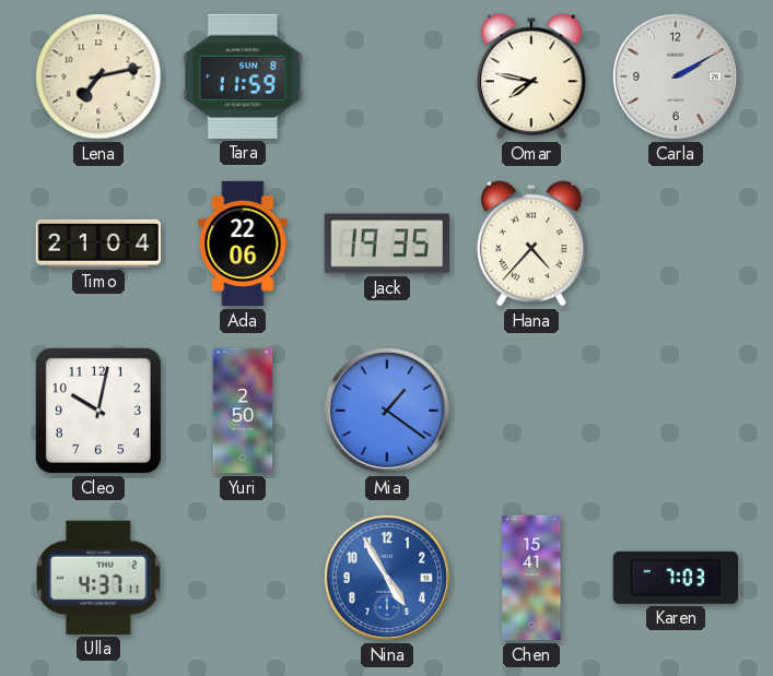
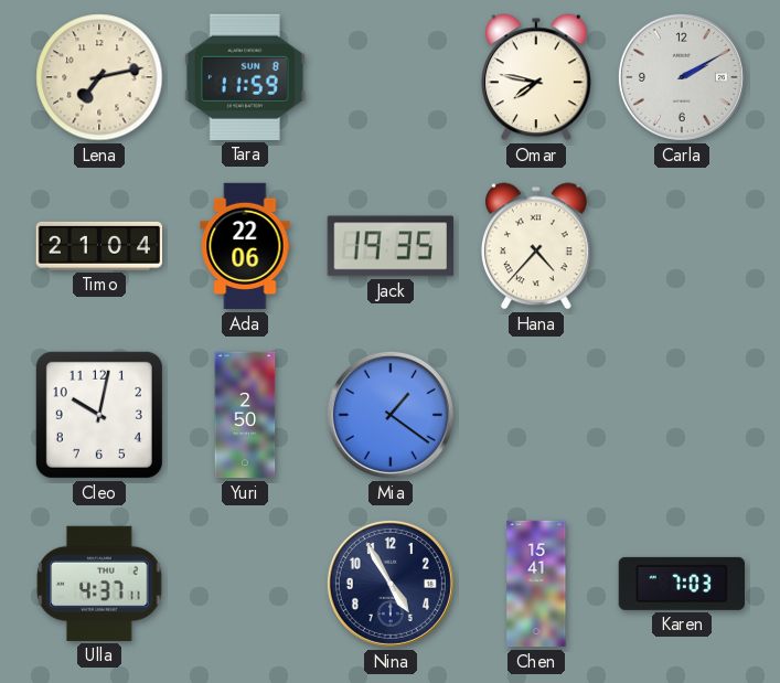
Nina dial: blue -> navy (391, 584)
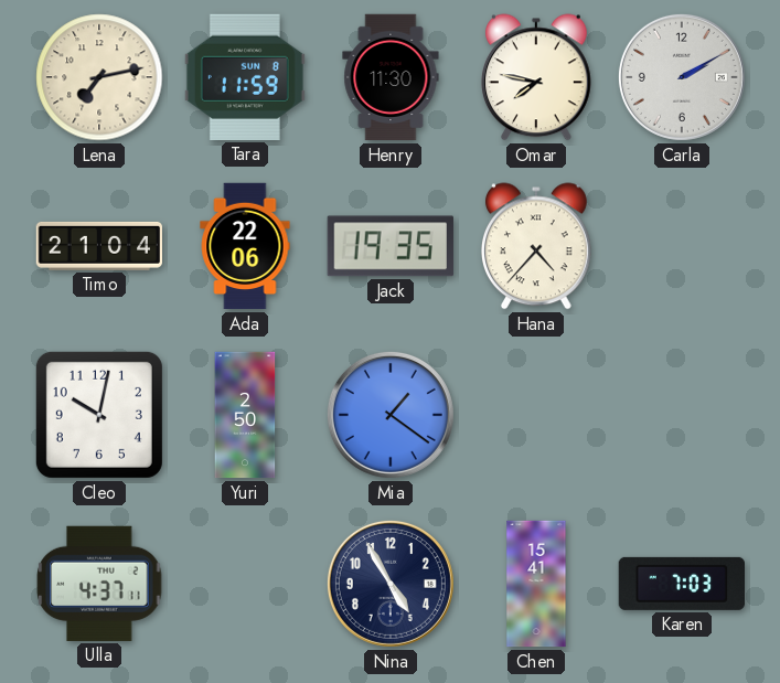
Henry: none -> 11:30 (391, 77)
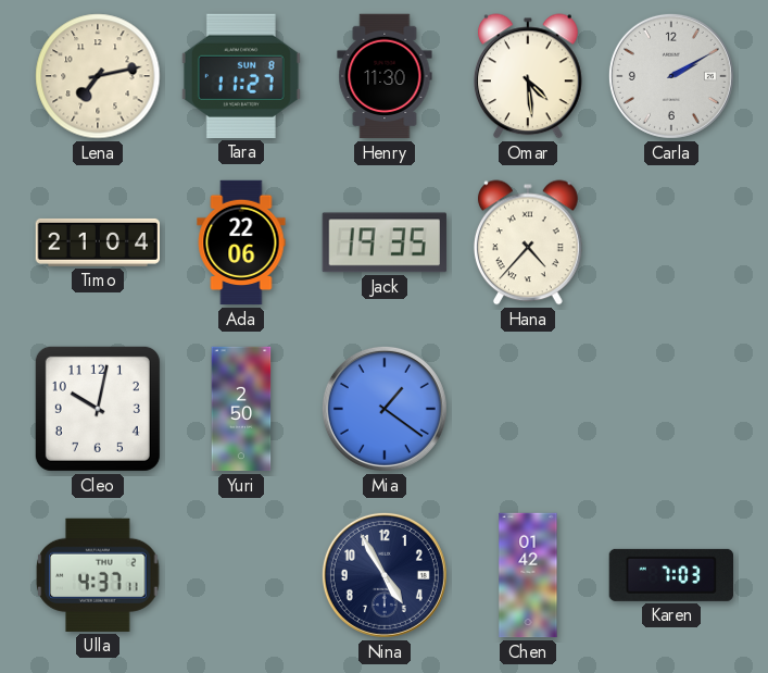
Tara: 11:59 -> 11:27 (241, 76)
Omar: 7:47 -> 4:29 (528, 76)
Chen: 15:41 -> 01:42 (528, 575)
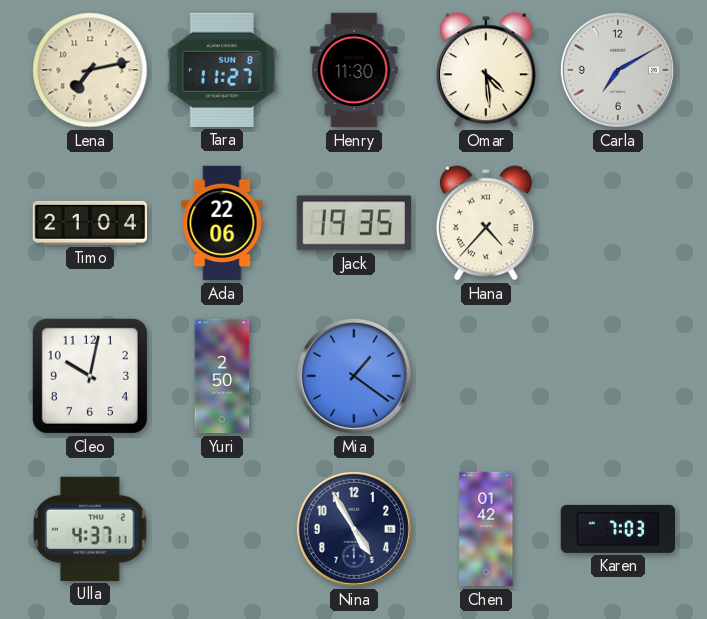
Carla: 2:10 -> 7:10 (618, 70)
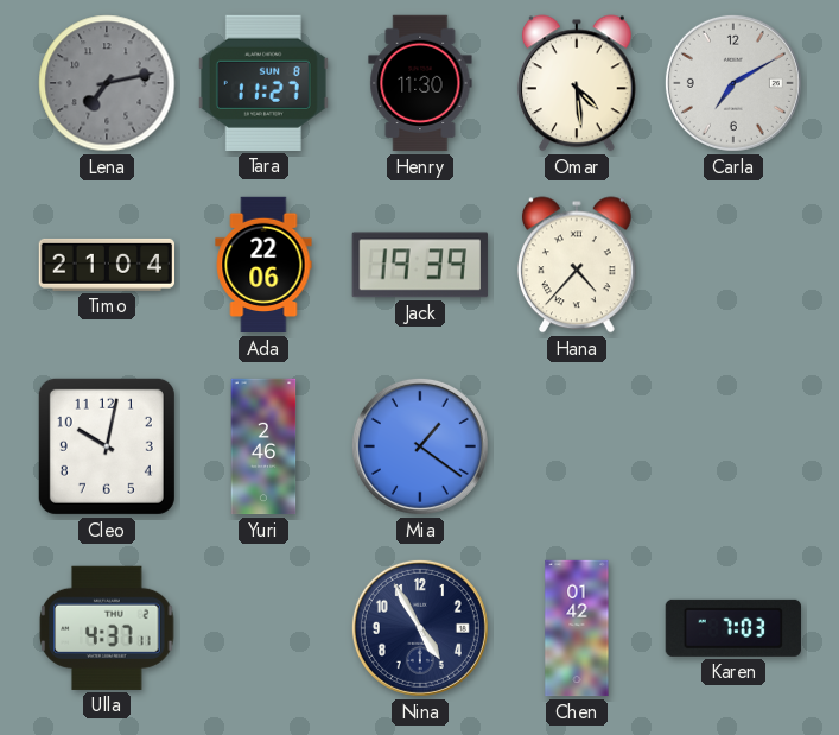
Lena dial: cream -> grey (107, 83)
Jack: 19:35 -> 19:39 (420, 265)
Yuri: 2:50 -> 2:46 (263, 446)
